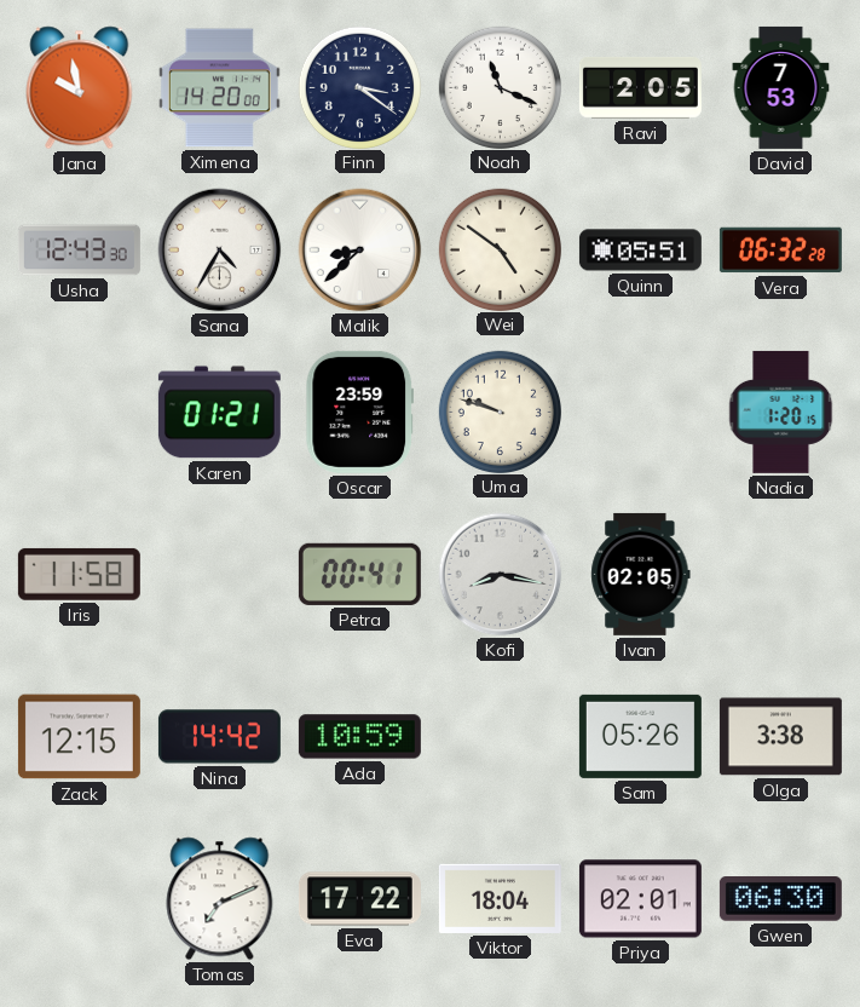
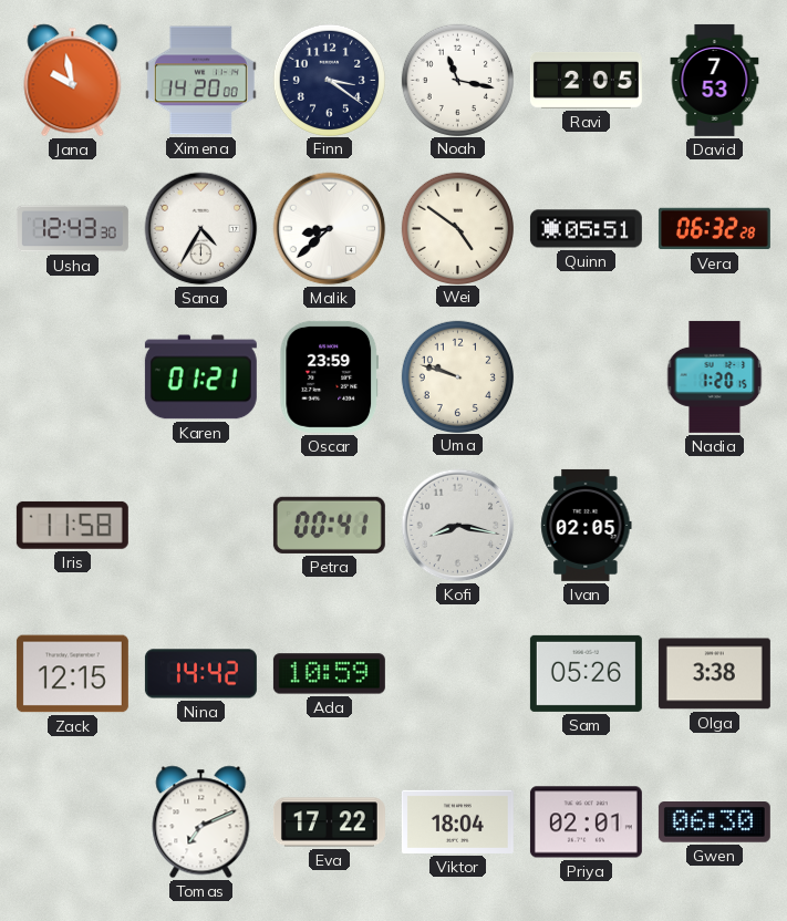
Noah: 11:19 -> 11:17 (457, 80)
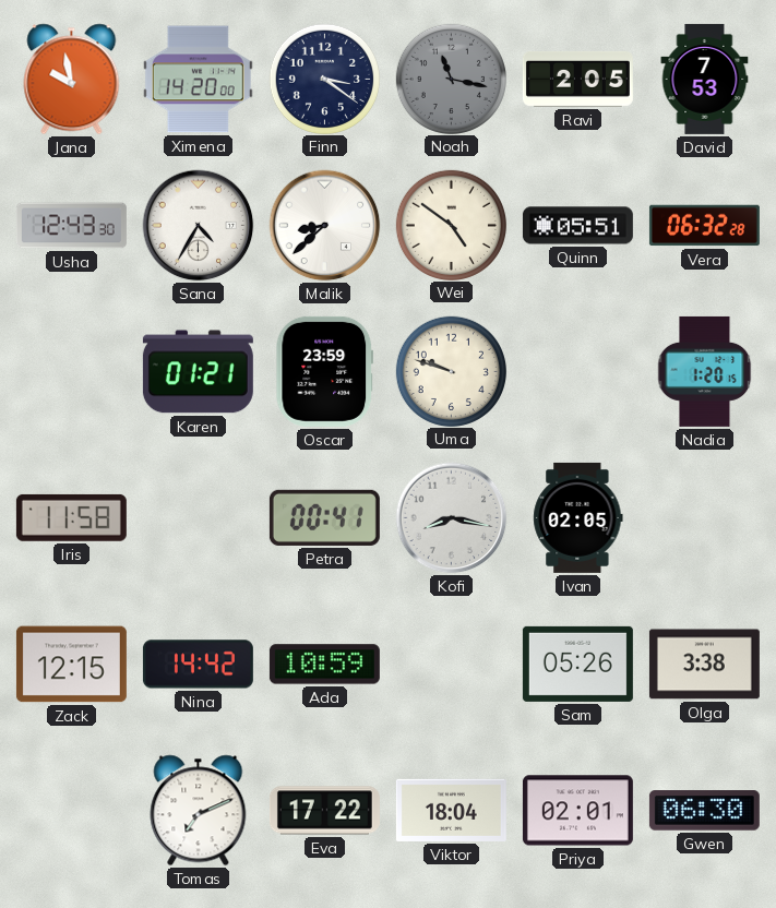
Noah dial: white -> grey (451, 79)
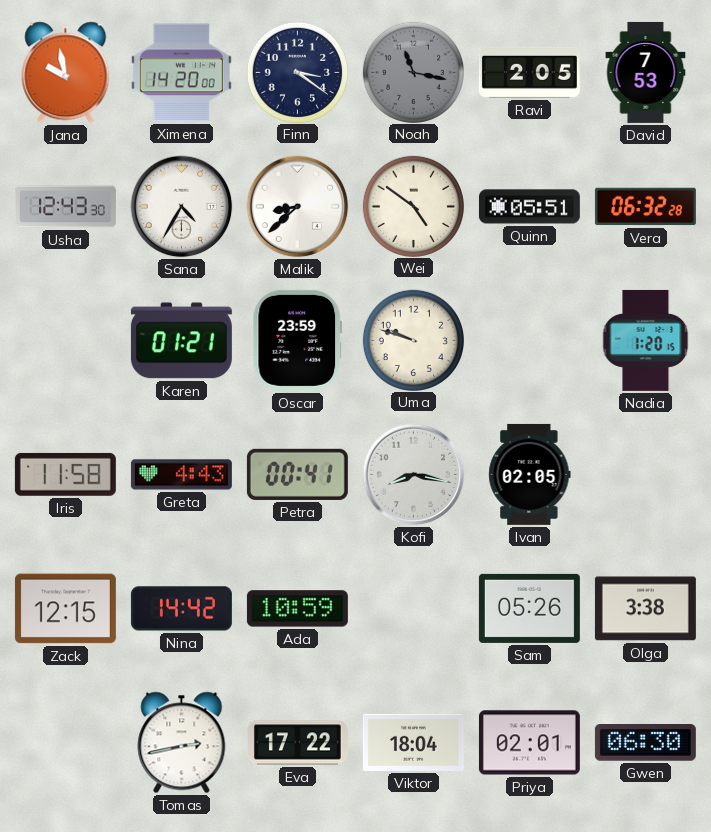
Greta: none -> 4:43 (181, 475)
Tomas: 7:11 -> 2:43 (182, 743)
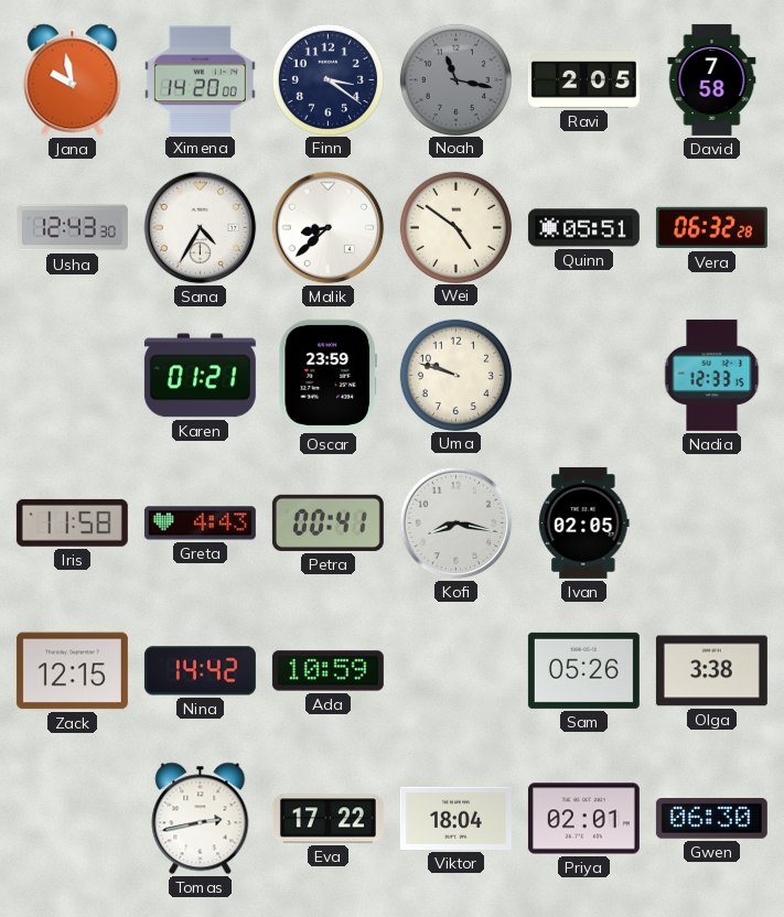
David: 7:53 -> 7:58 (712, 79)
Nadia: 1:20 -> 12:33 (712, 375)
